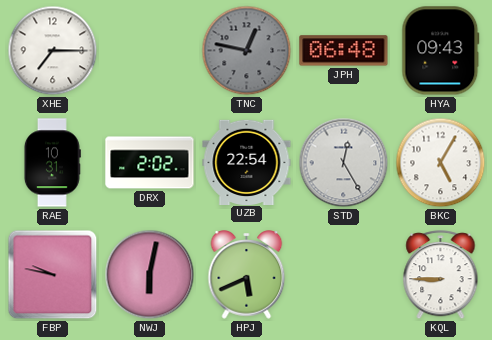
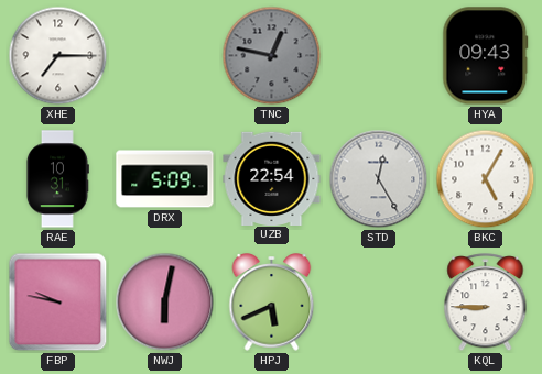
JPH: 06:48 -> none (344, 51)
DRX: 2:02 -> 5:09 (165, 179)
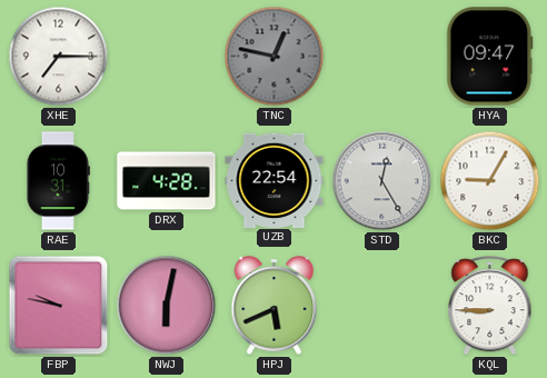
HYA: 09:43 -> 09:47 (490, 57)
DRX: 5:09 -> 4:28 (167, 181)
BKC: 5:05 -> 9:05 (490, 181)
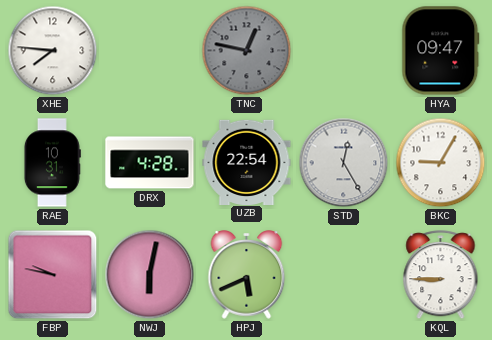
XHE: 7:15 -> 7:46 (53, 51)
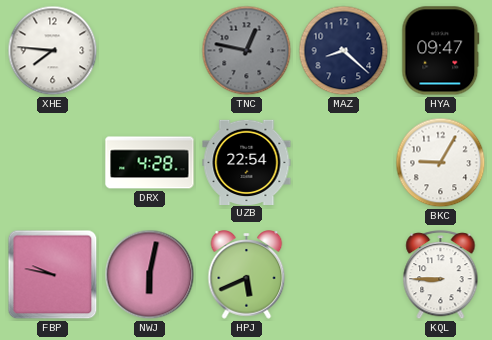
MAZ: none -> 8:22 (344, 51)
RAE: 10:31 -> none (52, 163)
STD: 12:25 -> none (344, 163)
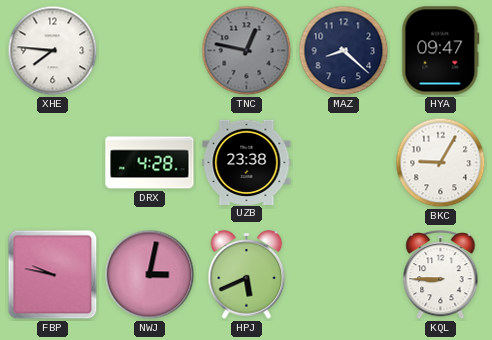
UZB: 22:54 -> 23:38 (247, 162)
NWJ: 6:02 -> 3:02 (150, 275)
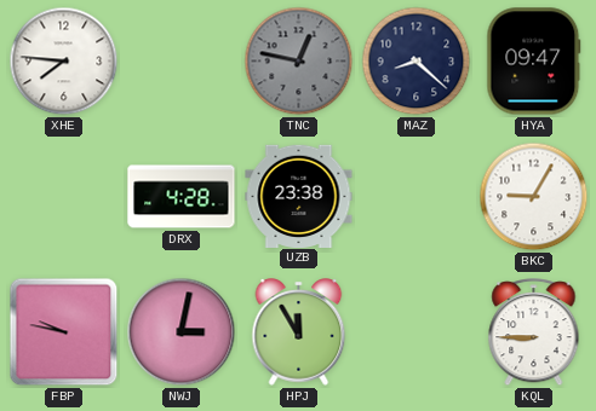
HPJ: 5:41 -> 11:55 (299, 332)
